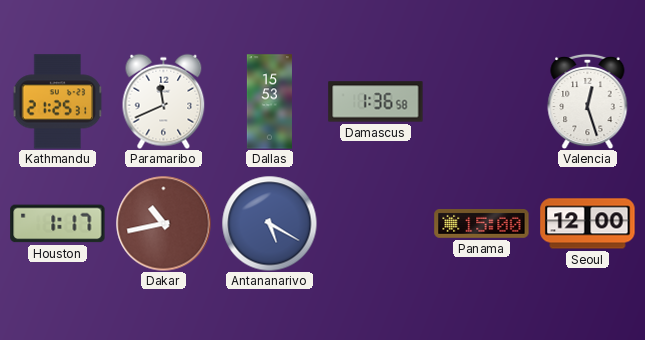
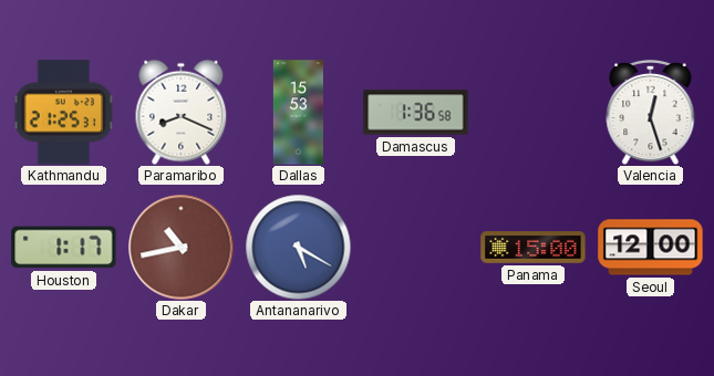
Paramaribo: 11:41 -> 8:19 (182, 112)
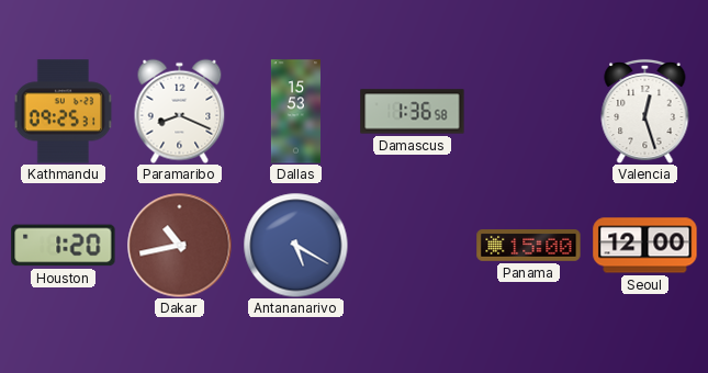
Kathmandu: 21:25 -> 09:25 (64, 112)
Houston: 1:17 -> 1:20 (64, 246)
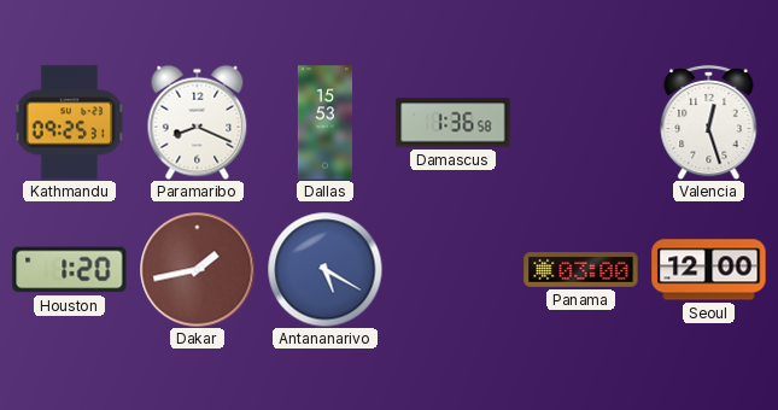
Dakar: 10:43 -> 1:43 (197, 269)
Panama: 15:00 -> 03:00 (581, 270)
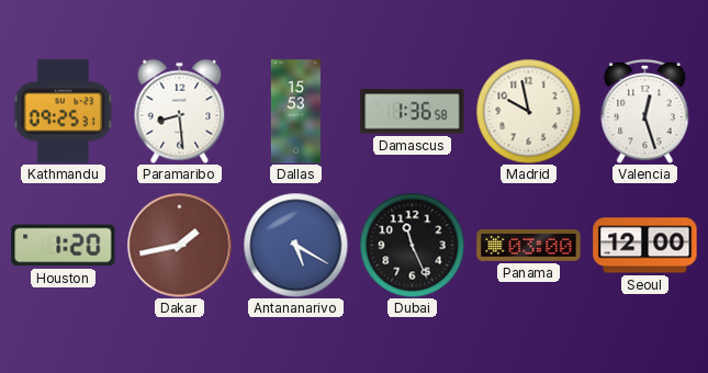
Paramaribo: 8:19 -> 8:29 (180, 111)
Madrid: none -> 9:58 (528, 111)
Dubai: none -> 11:26 (412, 245)
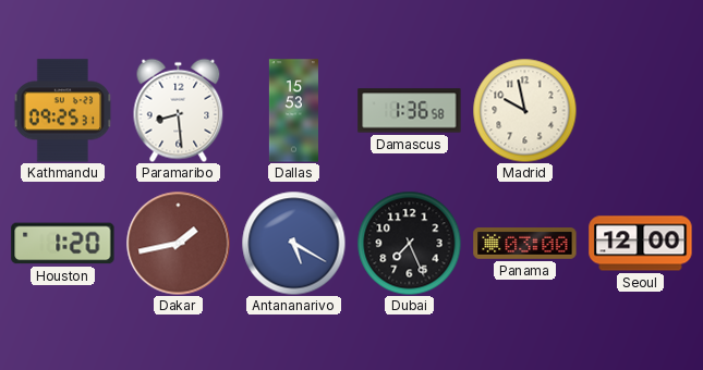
Valencia: 12:27 -> none (645, 111)
Dubai: 11:26 -> 7:26 (409, 243)
